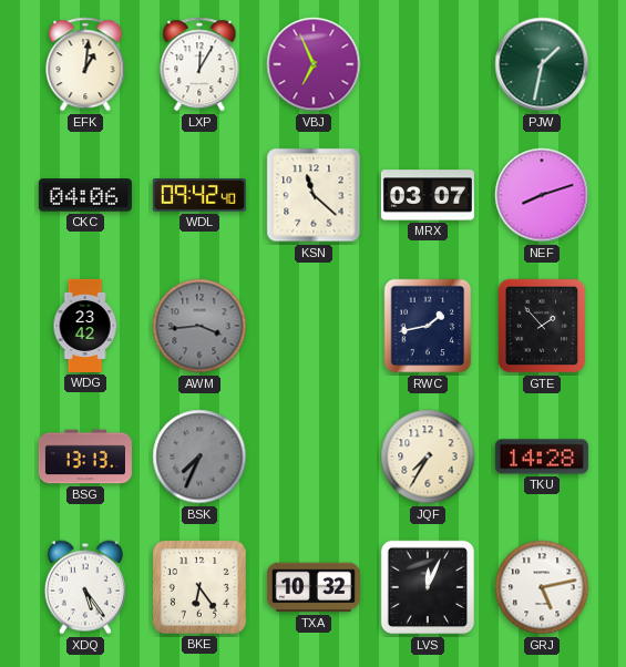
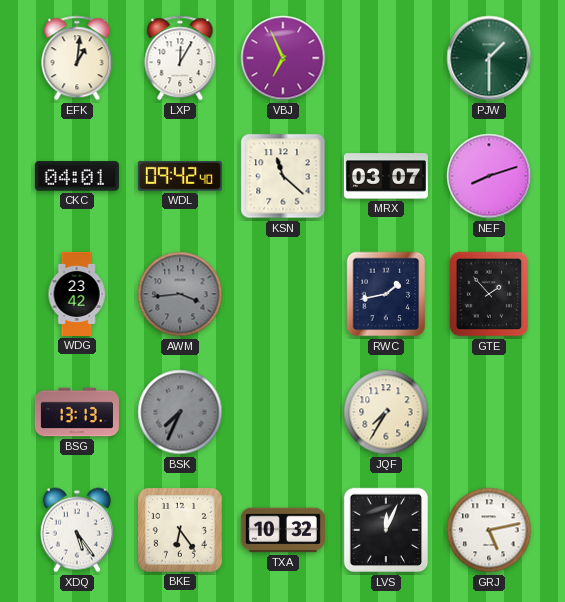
PJW: 1:32 -> 1:30 (489, 58)
CKC: 04:06 -> 04:01 (77, 176)
TKU: 14:28 -> none (542, 456)
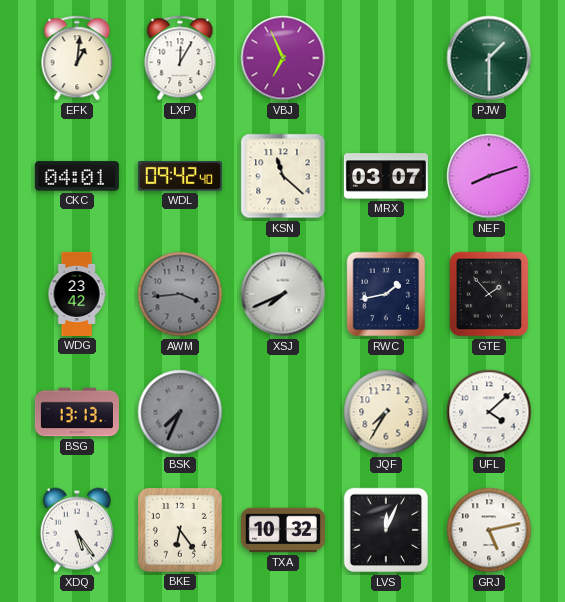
XSJ: none -> 7:41 (283, 294)
UFL: none -> 4:08 (489, 412)
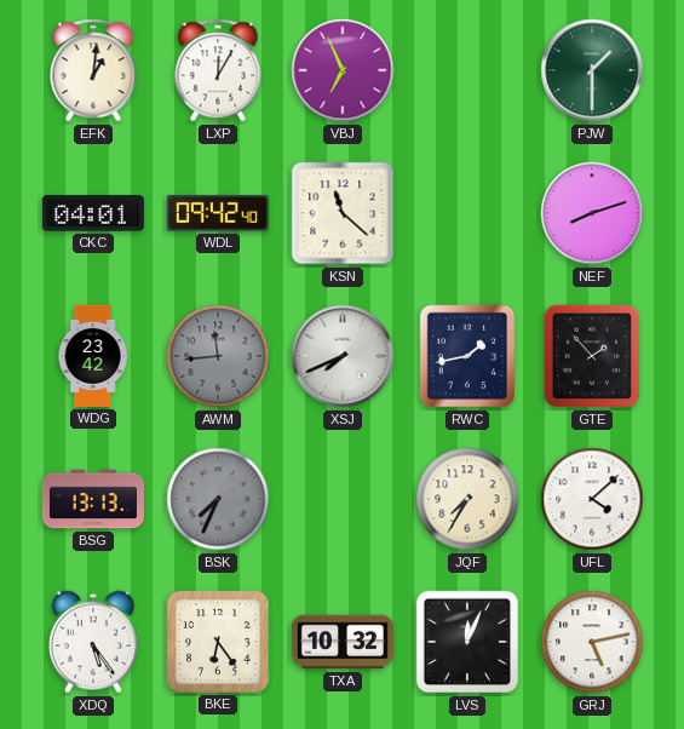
MRX: 03:07 -> none (386, 176)
AWM: 3:44 -> 11:44 (218, 356)
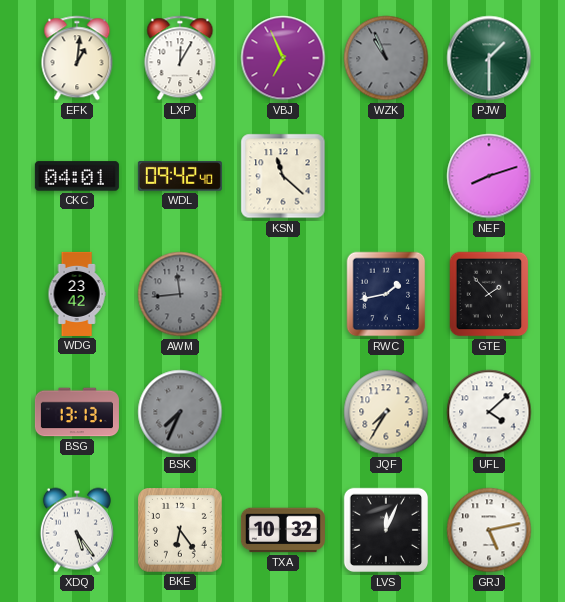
WZK: none -> 10:56 (386, 58)
XSJ: 7:41 -> none (343, 356)
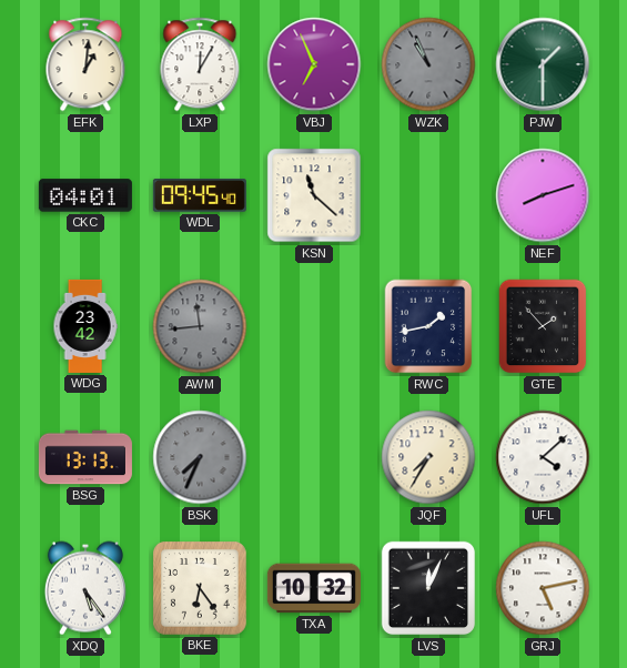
WDL: 09:42 -> 09:45 (200, 196)
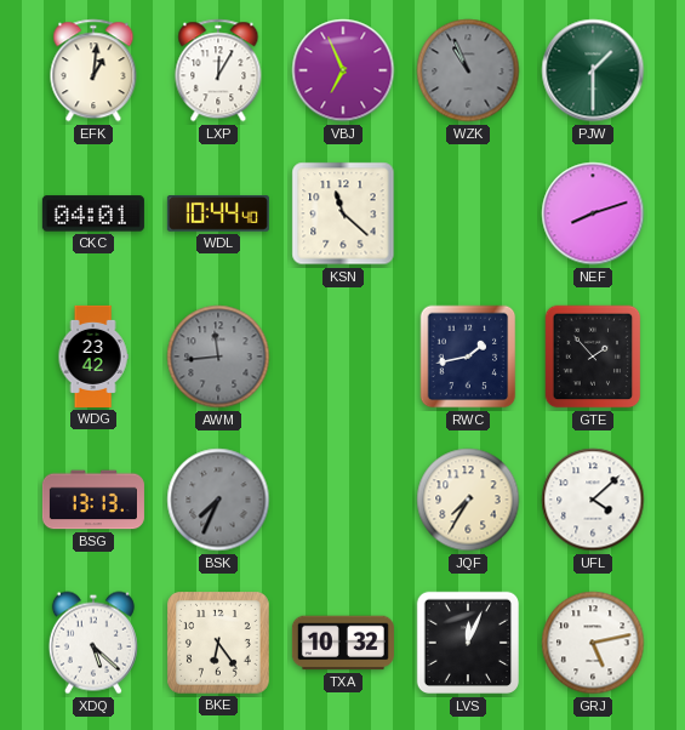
WDL: 09:45 -> 10:44 (218, 215)
XDQ: 5:24 -> 5:22 (93, 643)
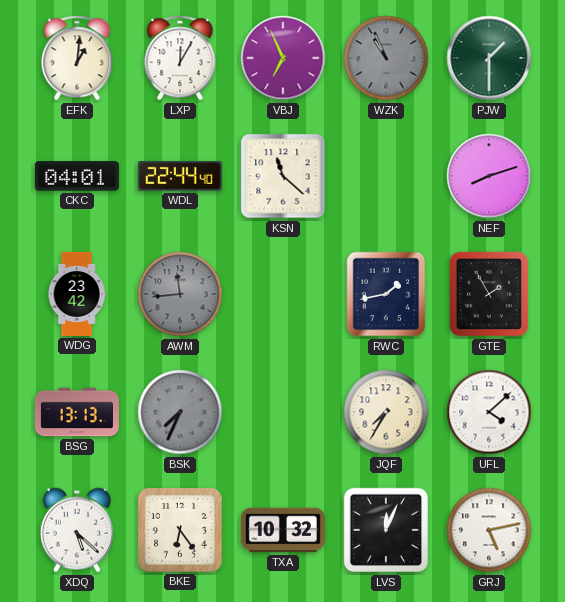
WDL: 10:44 -> 22:44 (180, 177)
GTE: 1:53 -> 1:55 (489, 294)
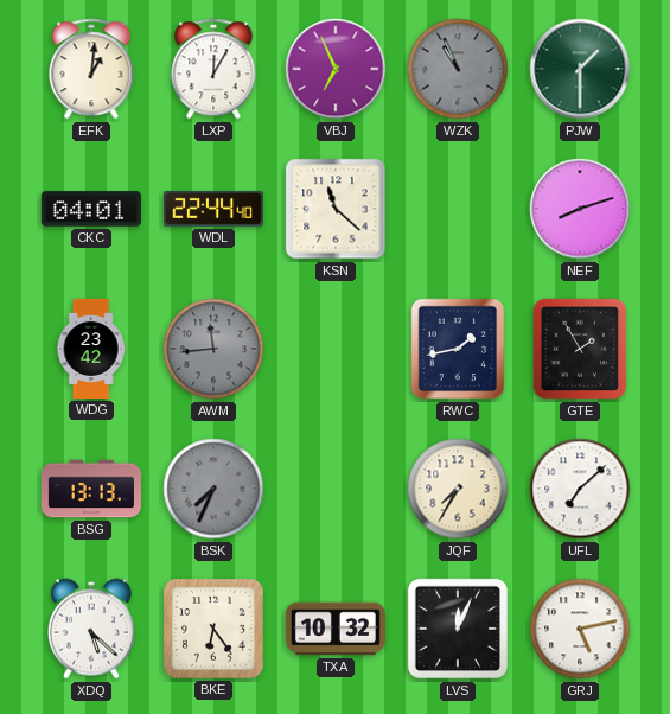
UFL: 4:08 -> 7:08 (580, 489)
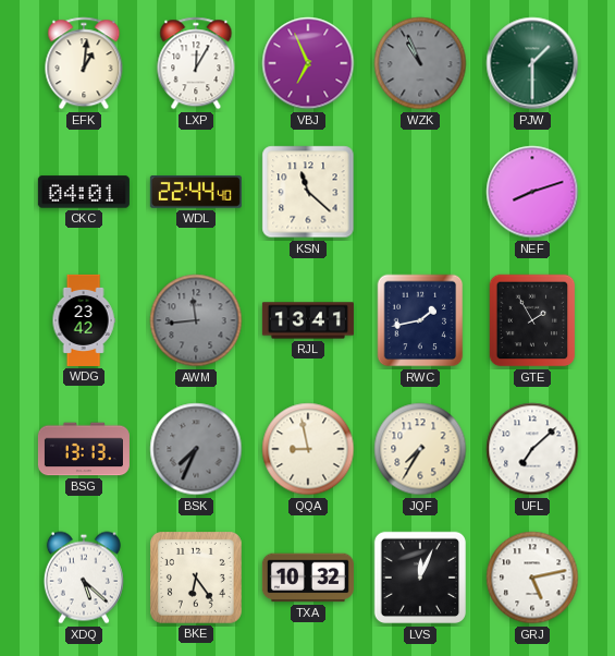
RJL: none -> 13:41 (308, 320)
QQA: none -> 8:58 (308, 449)
